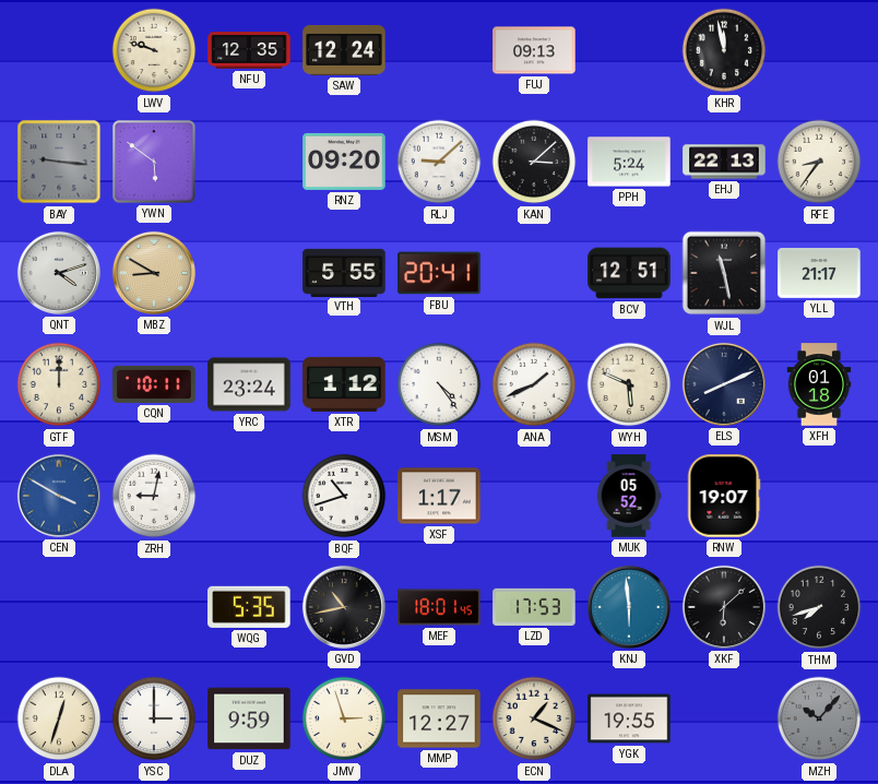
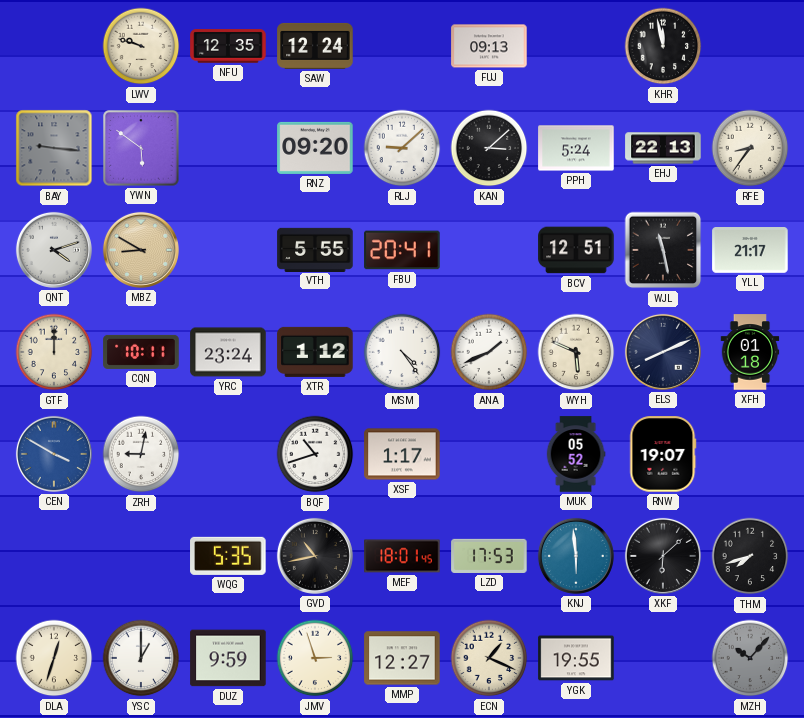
YSC: 3:00 -> 1:00 (141, 658)
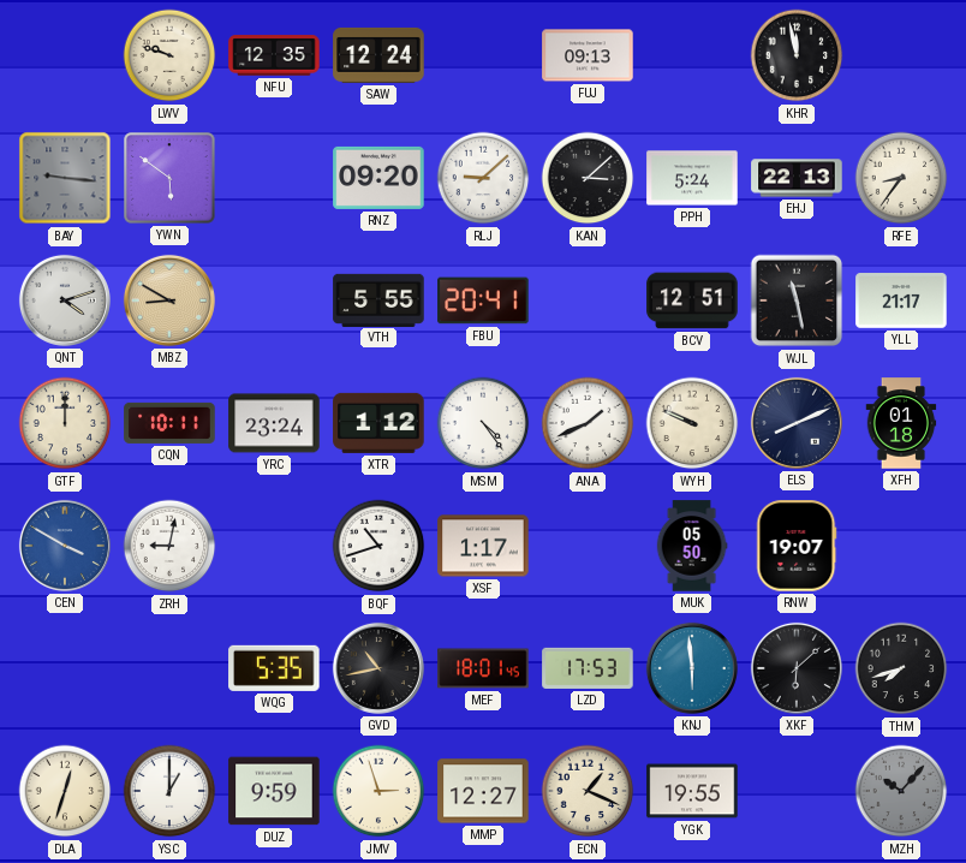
WYH: 5:49 -> 9:49 (692, 423)
MUK: 05:52 -> 05:50 (692, 546)
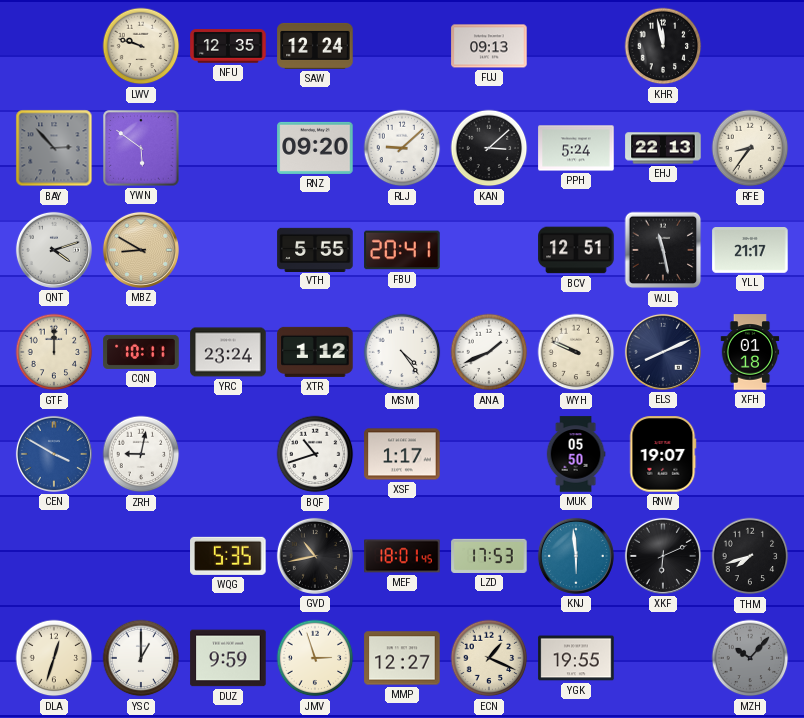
BAY: 9:16 -> 2:53 (54, 148)
XKF: 6:08 -> 6:11 (663, 556)
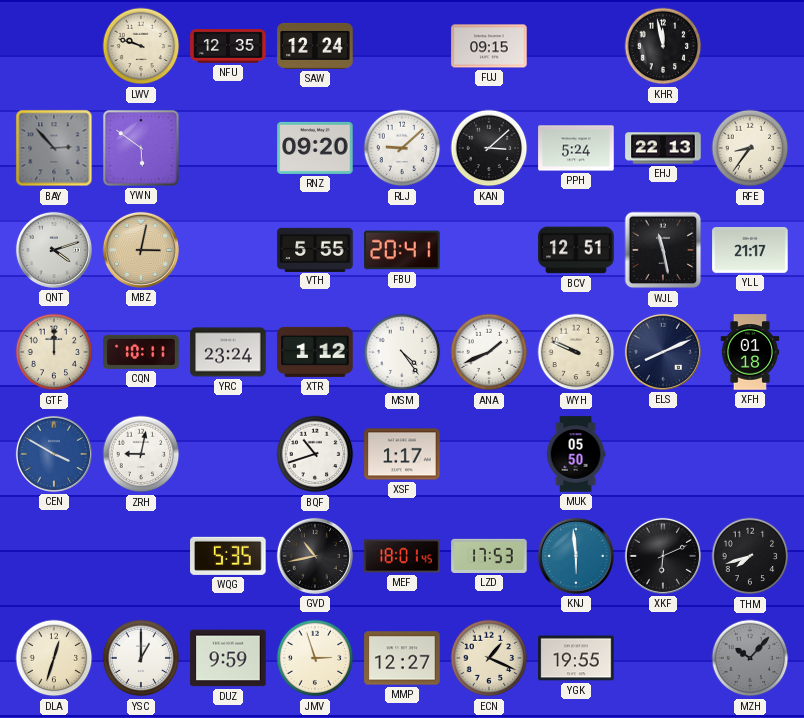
FUJ: 09:13 -> 09:15 (489, 46)
MBZ: 8:50 -> 3:02 (141, 250)
RNW: 19:07 -> none (663, 454)
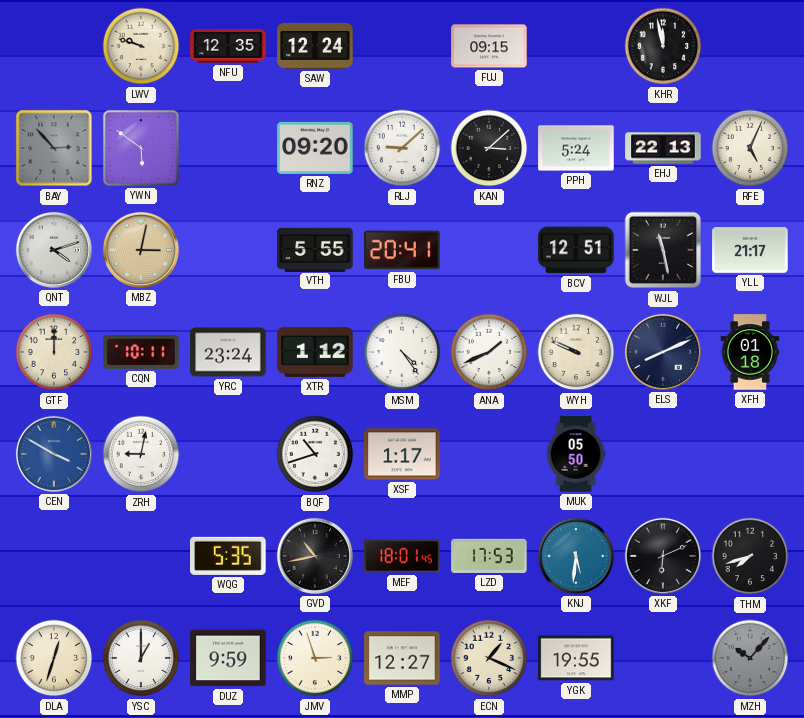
RFE: 8:36 -> 5:04 (750, 148)
KNJ: 5:59 -> 5:31 (576, 556)
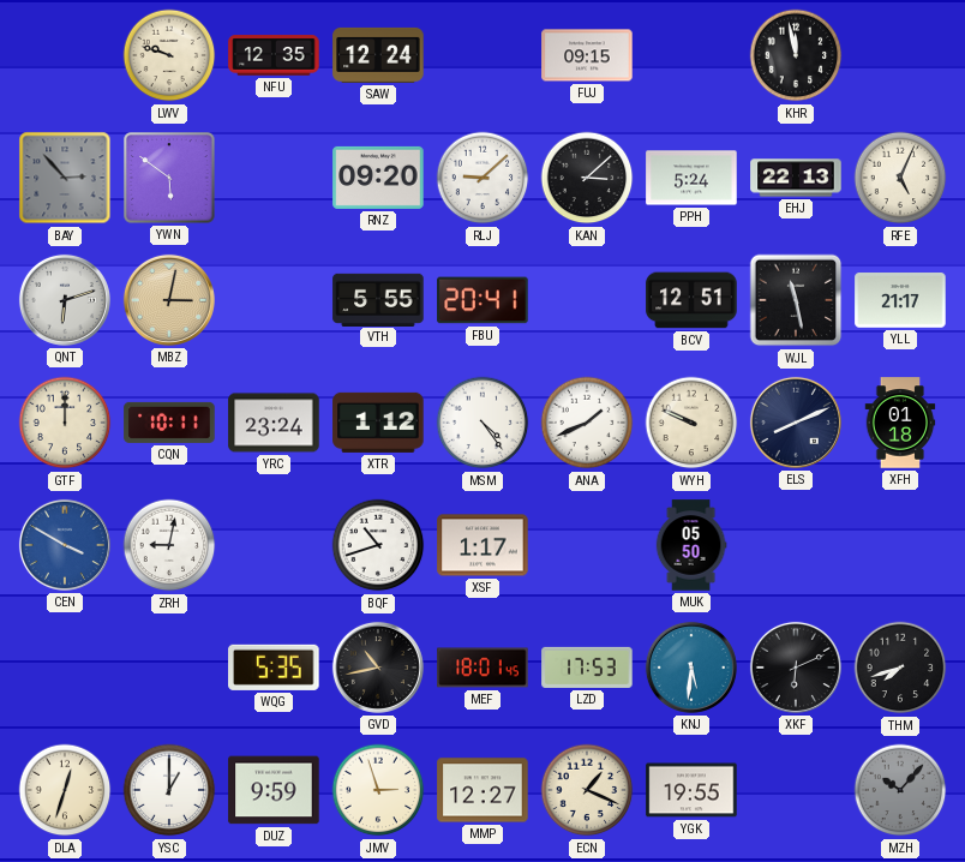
QNT: 4:12 -> 6:12 (65, 300)
